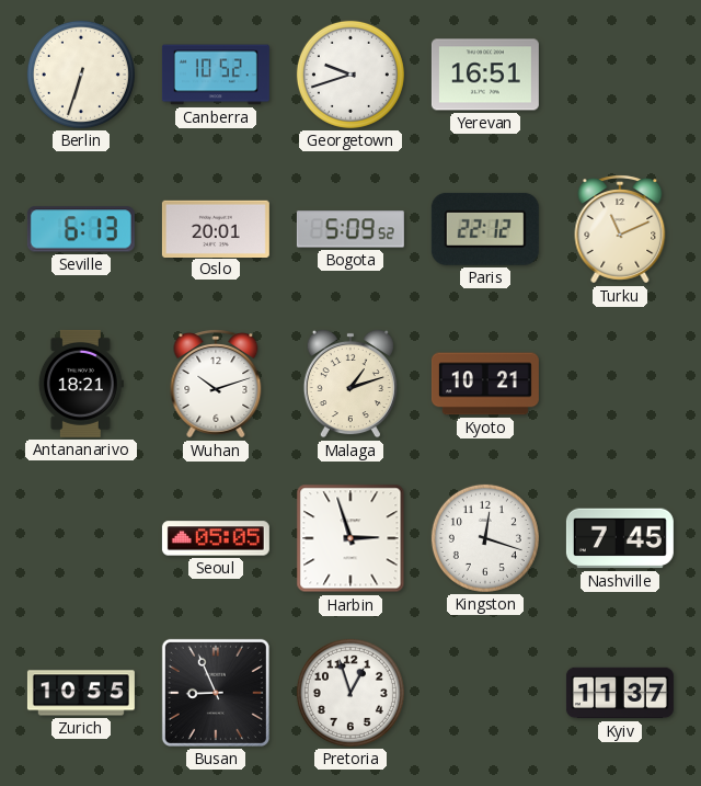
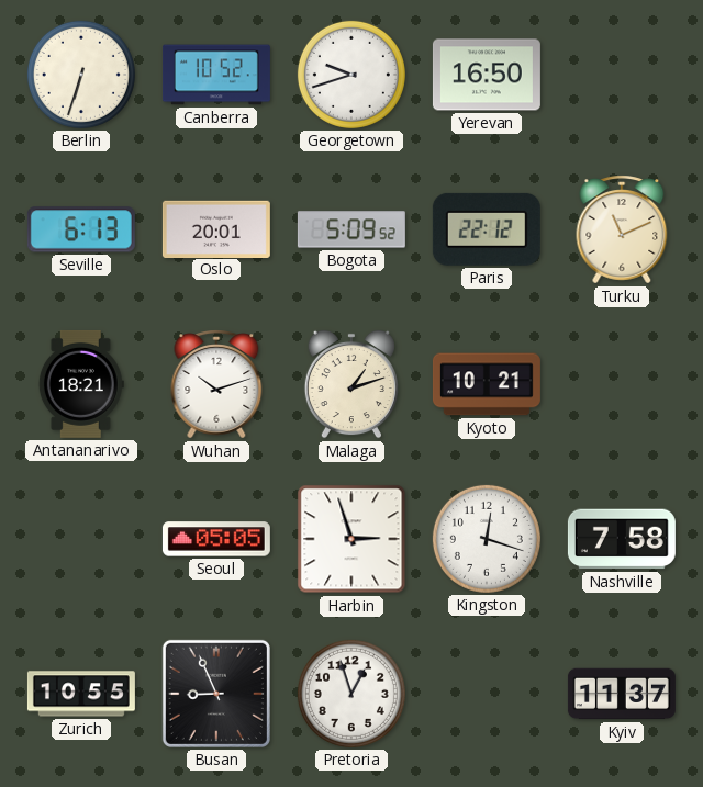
Yerevan: 16:51 -> 16:50 (487, 75)
Nashville: 7:45 -> 7:58 (622, 539)
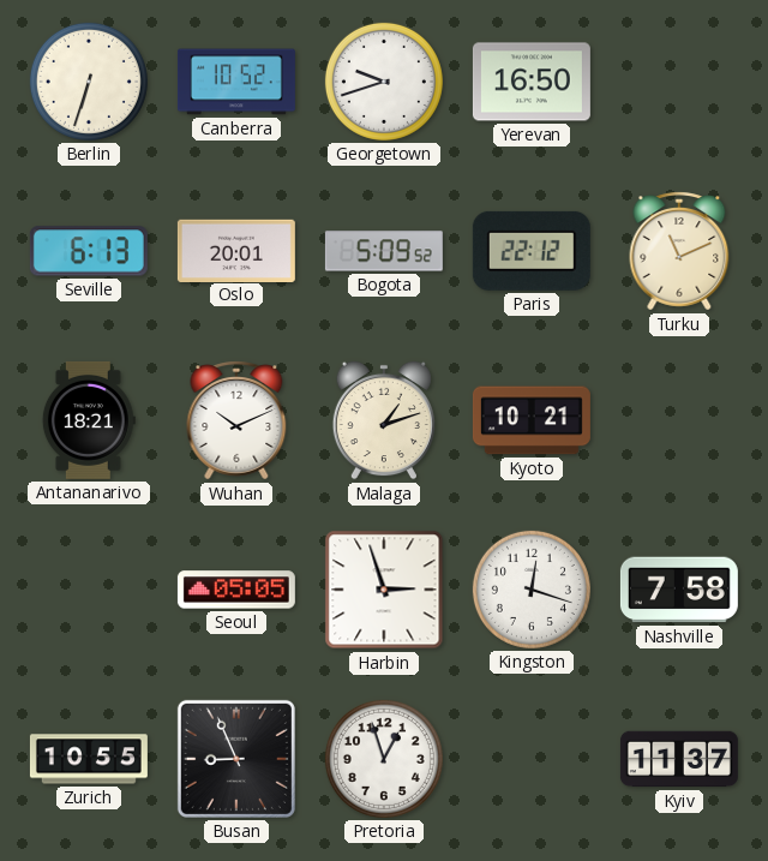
Wuhan: 10:12 -> 10:11 (236, 420)
